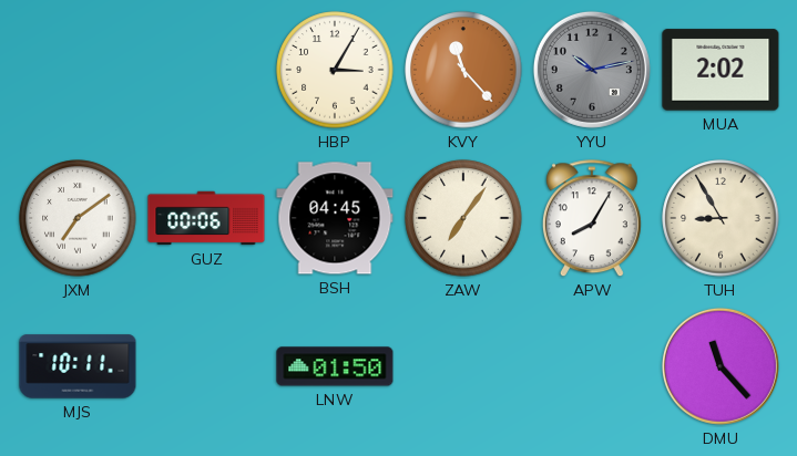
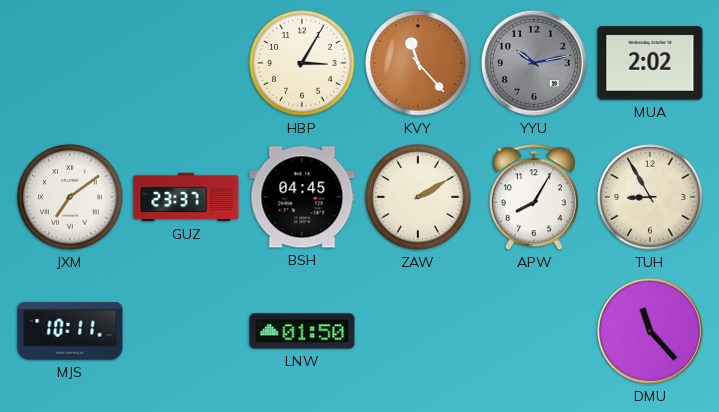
GUZ: 00:06 -> 23:37 (186, 197)
ZAW: 7:06 -> 2:10 (418, 197)
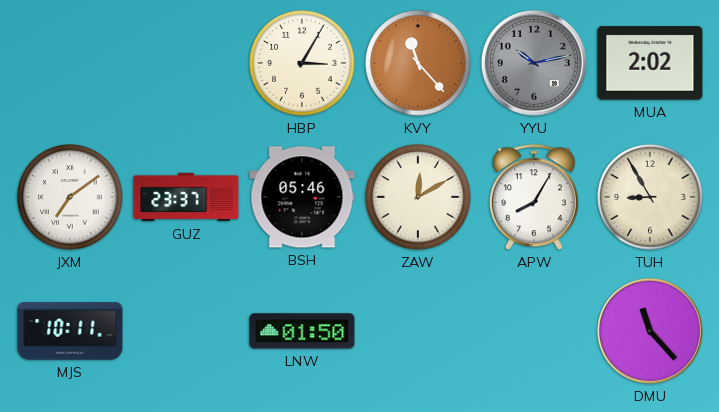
BSH: 04:45 -> 05:46 (302, 197)
ZAW: 2:10 -> 12:10 (418, 197)
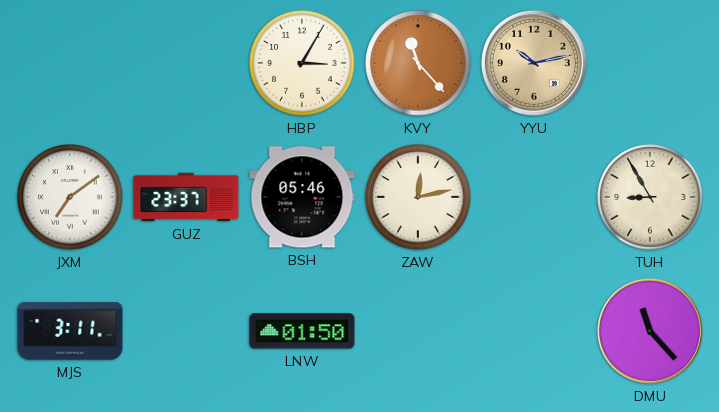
YYU dial: grey -> champagne (534, 63)
MUA: 2:02 -> none (650, 63)
ZAW: 12:10 -> 12:13 (418, 197)
APW: 8:05 -> none (534, 198)
MJS: 10:11 -> 3:11 (70, 331)
